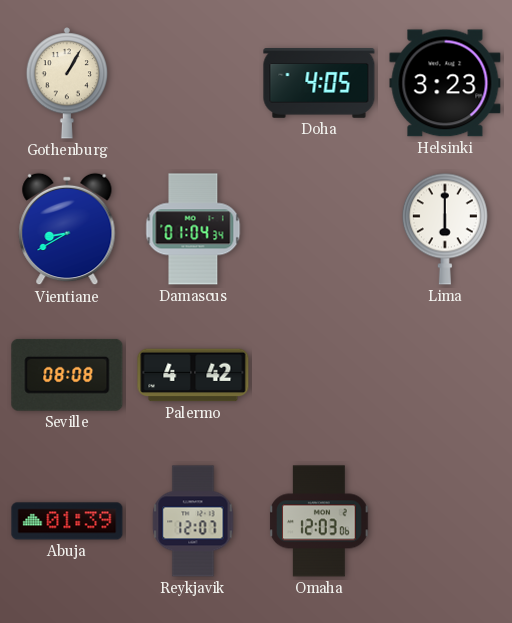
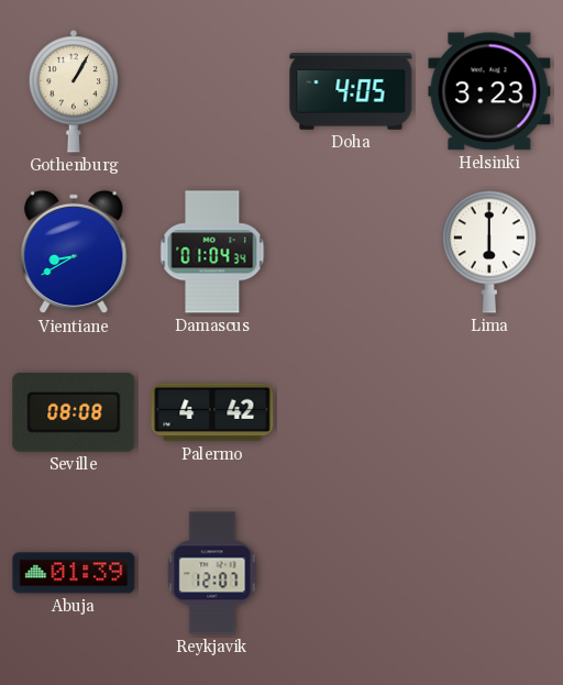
Omaha: 12:03 -> none (319, 521)
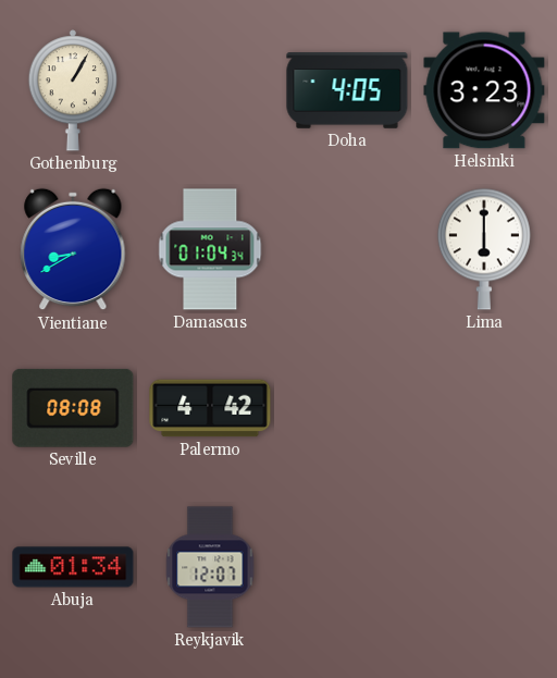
Abuja: 01:39 -> 01:34 (73, 567)
